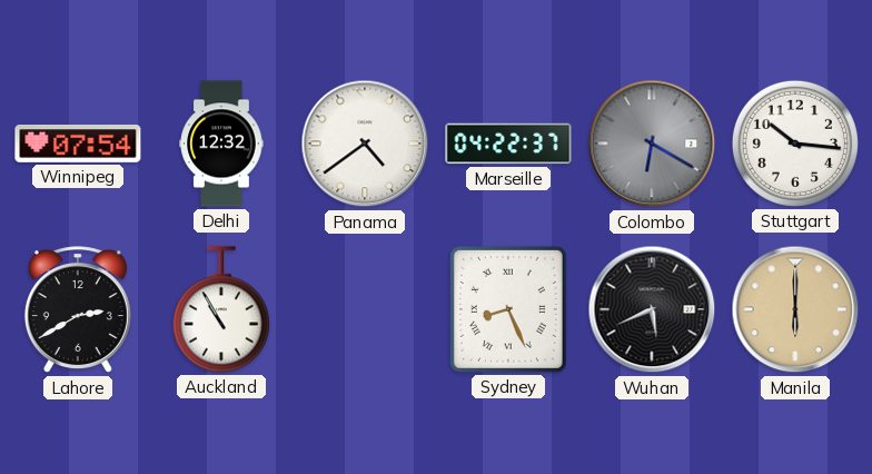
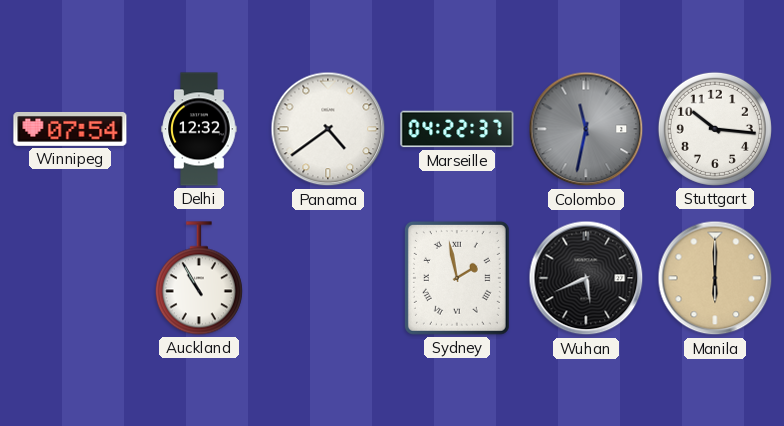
Colombo: 6:20 -> 11:32 (586, 129)
Lahore: 2:40 -> none (78, 310)
Sydney: 8:26 -> 1:58 (457, 278)
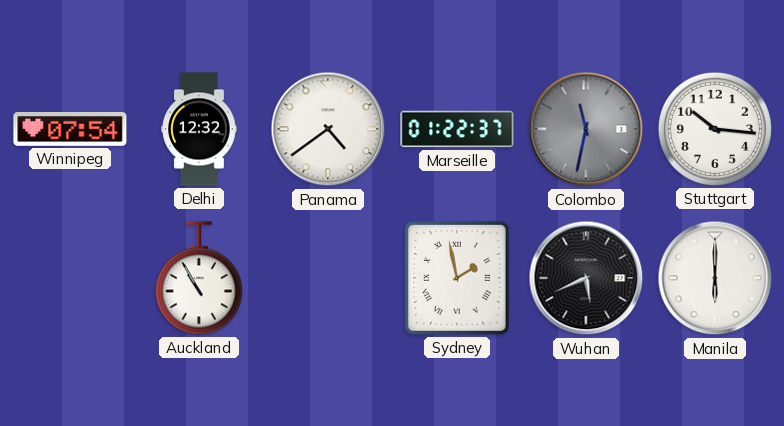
Marseille: 04:22 -> 01:22 (457, 129)
Manila dial: champagne -> white (715, 278)
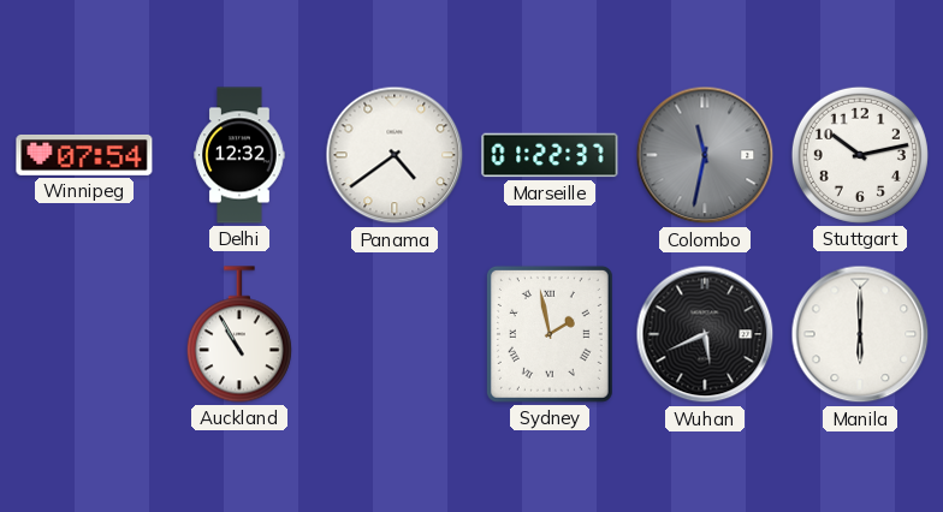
Stuttgart: 10:16 -> 10:13 (860, 155)
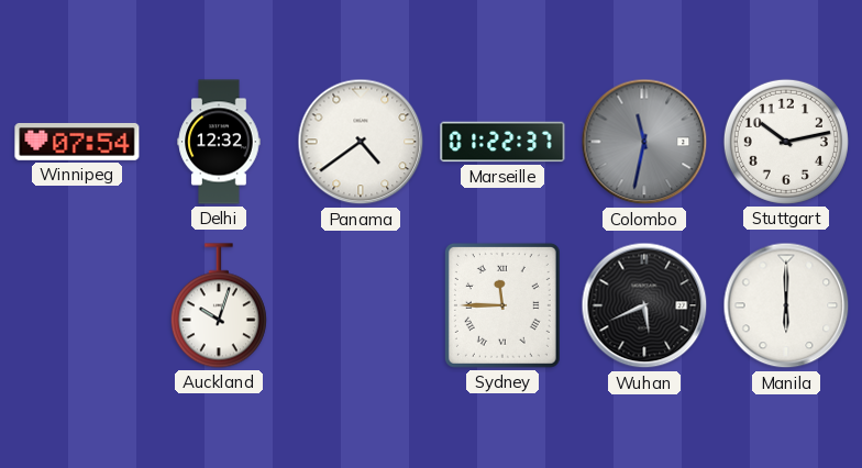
Auckland: 10:55 -> 10:03 (219, 305)
Sydney: 1:58 -> 11:45 (502, 305)
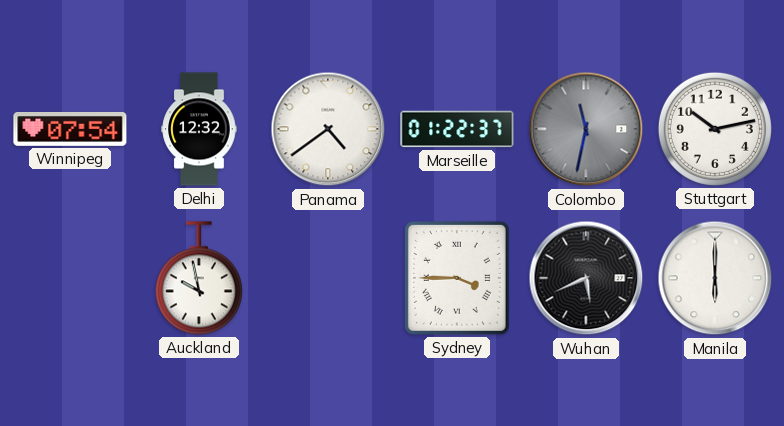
Auckland: 10:03 -> 9:58 (199, 278)
Sydney: 11:45 -> 3:45 (457, 278)
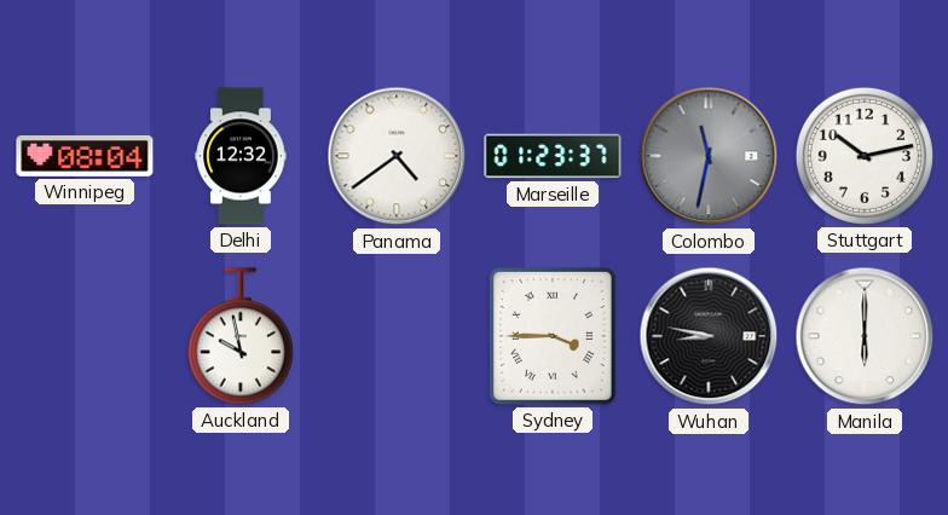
Winnipeg: 07:54 -> 08:04 (85, 156)
Marseille: 01:22 -> 01:23 (553, 156)
Wuhan: 5:41 -> 8:47 (709, 336)
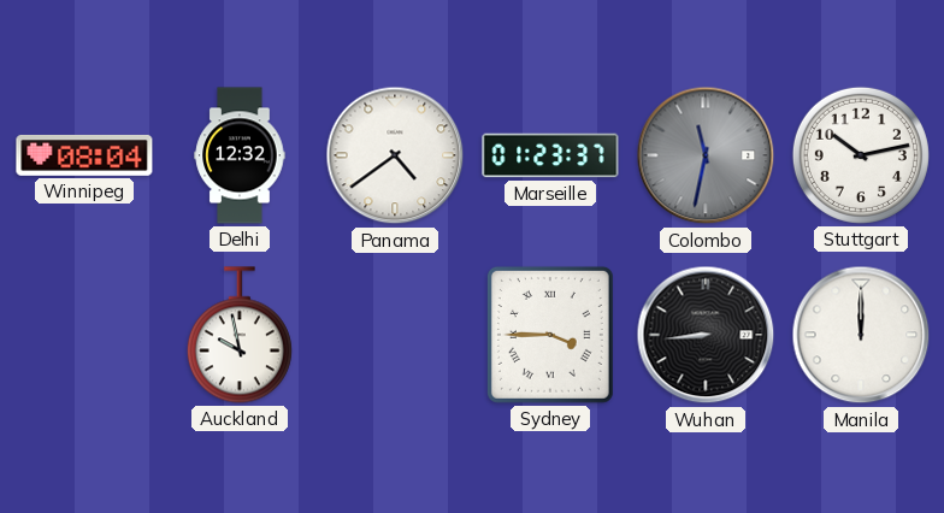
Wuhan: 8:47 -> 8:44 (706, 335)
Manila: 6:00 -> 12:00 (861, 335)
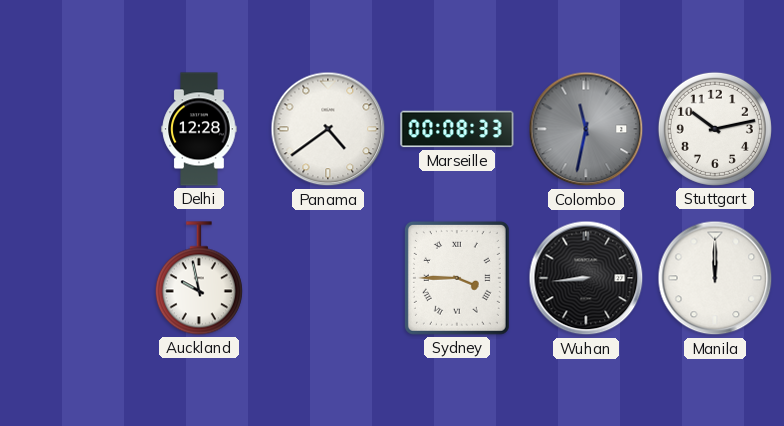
Winnipeg: 08:04 -> none (84, 155)
Delhi: 12:32 -> 12:28 (199, 129)
Marseille: 01:23 -> 00:08 (457, 129)
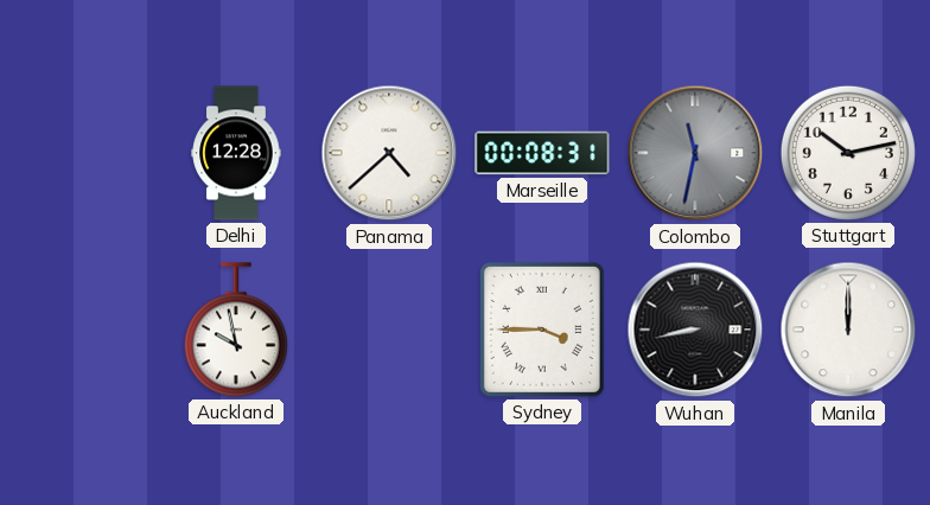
Panama: 4:39 -> 4:38 (389, 153)
Marseille: 00:08:33 -> 00:08:31 (542, 153)
Wuhan: 8:44 -> 8:43 (695, 330)
